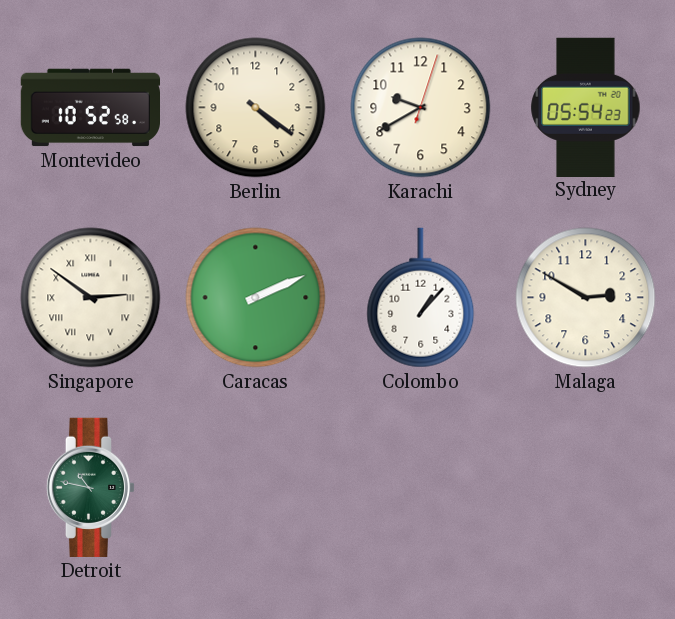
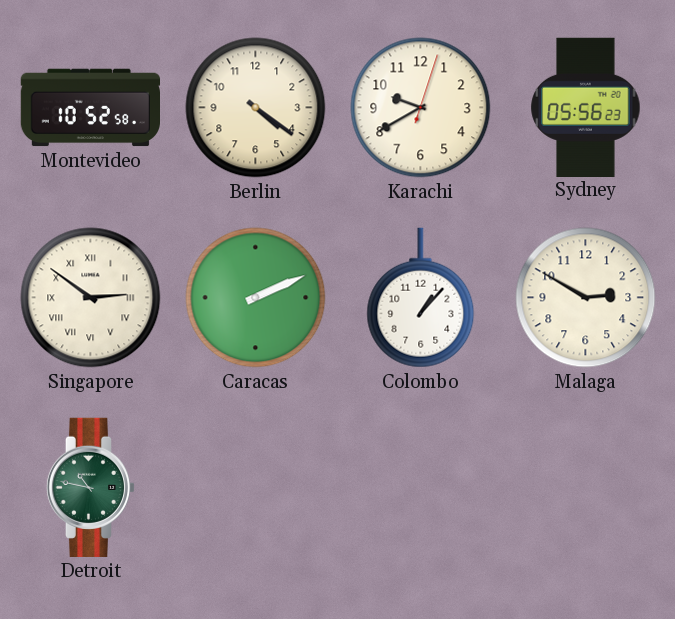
Sydney: 05:54 -> 05:56 (586, 107)
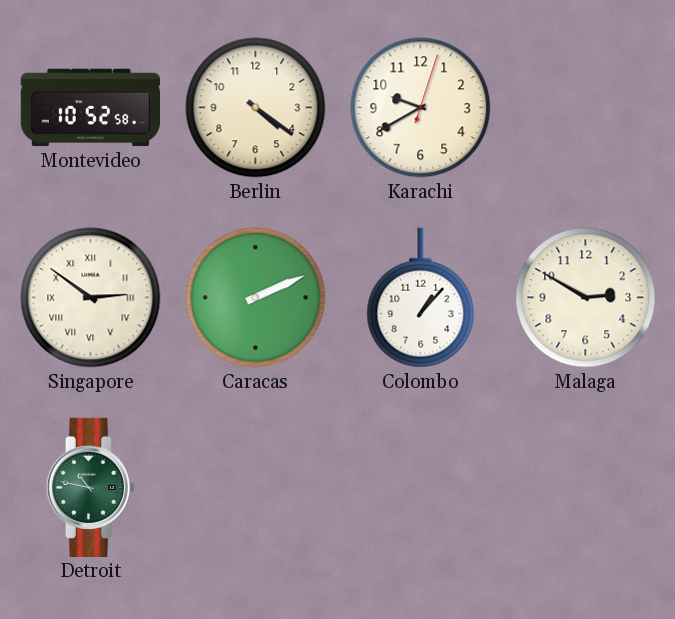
Sydney: 05:56 -> none (586, 107)
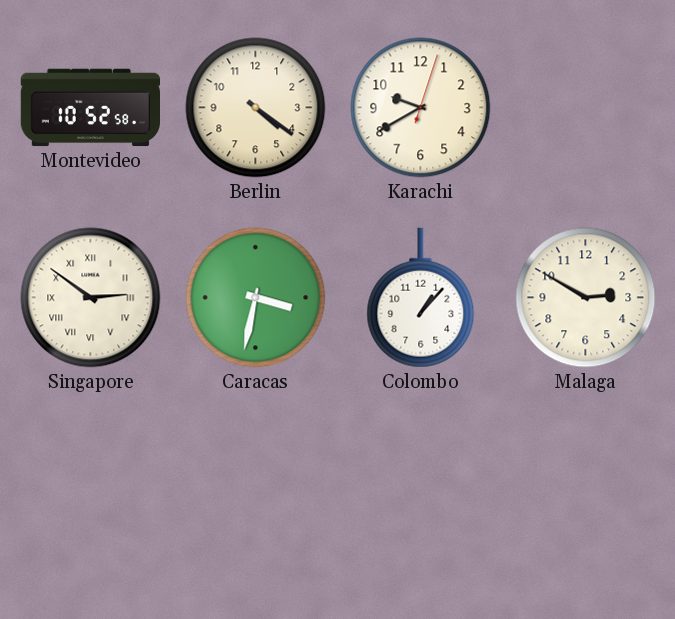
Caracas: 2:11 -> 3:32 (256, 298)
Detroit: 10:47 -> none (91, 487)
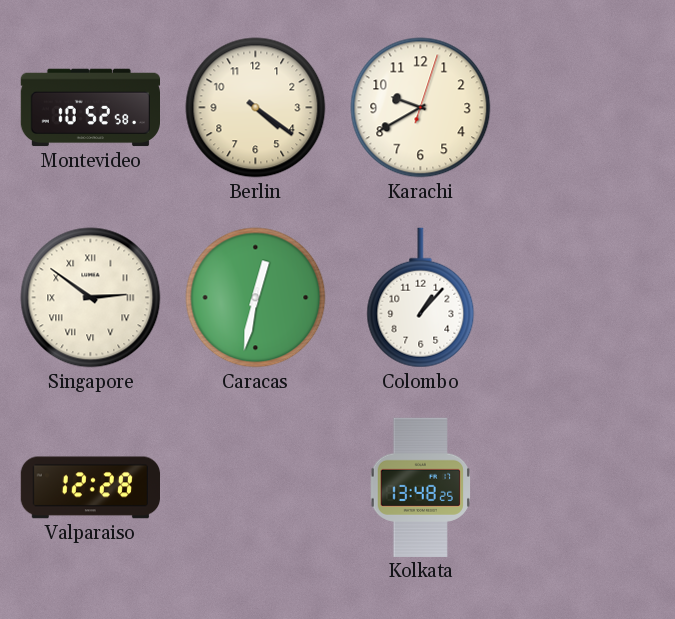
Caracas: 3:32 -> 12:32 (256, 298)
Malaga: 2:50 -> none (586, 298)
Valparaiso: none -> 12:28 (90, 488)
Kolkata: none -> 13:48 (420, 487)
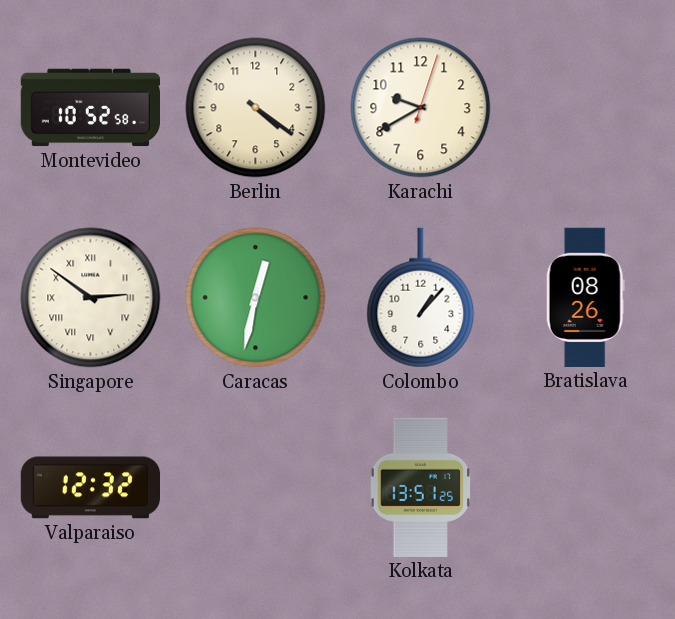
Bratislava: none -> 08:26 (585, 297)
Valparaiso: 12:28 -> 12:32 (90, 488)
Kolkata: 13:48 -> 13:51 (420, 487)
